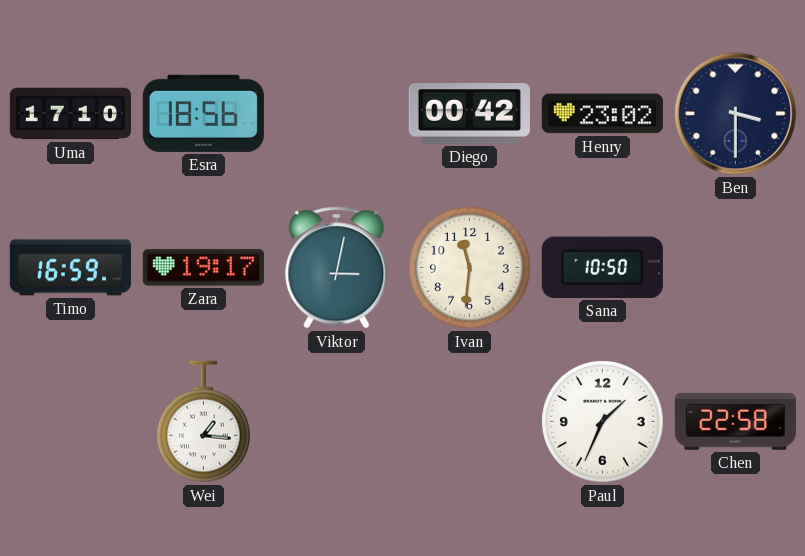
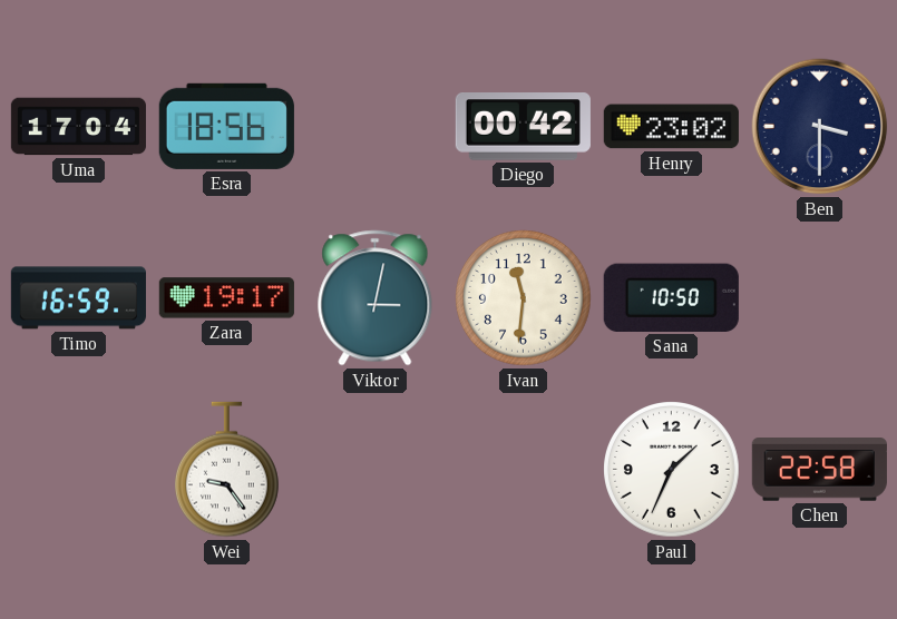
Uma: 17:10 -> 17:04 (78, 127)
Wei: 1:16 -> 9:24 (227, 470)
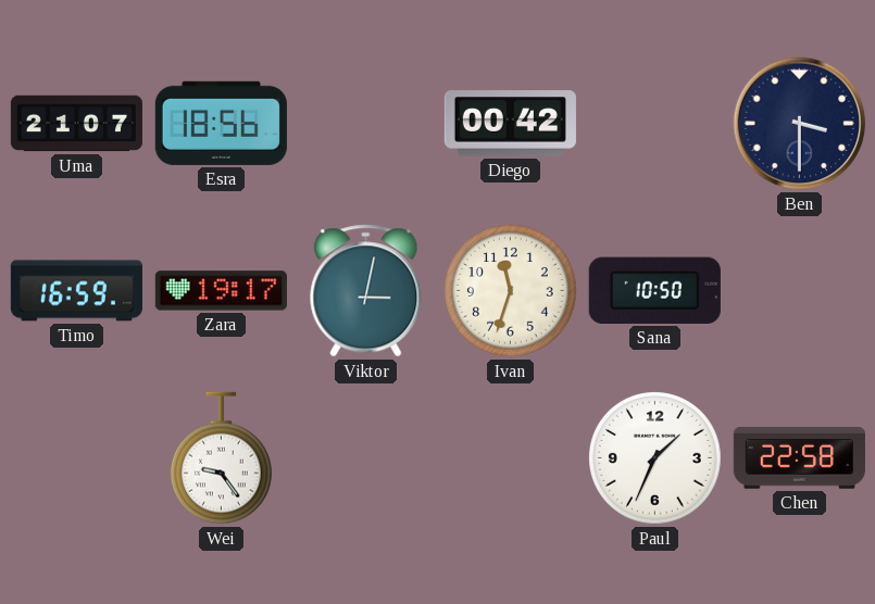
Uma: 17:04 -> 21:07 (76, 124)
Henry: 23:02 -> none (671, 127)
Ivan: 11:31 -> 11:33 (511, 291)
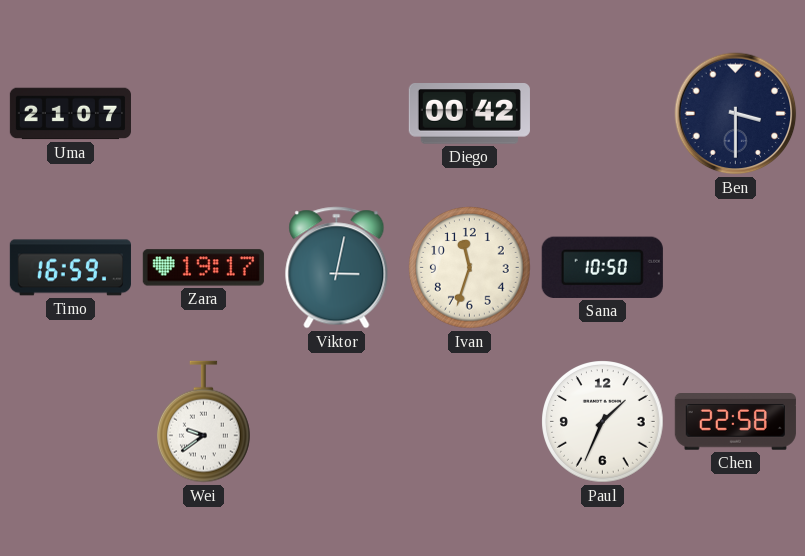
Esra: 18:56 -> none (221, 123)
Wei: 9:24 -> 9:39 (204, 422)
